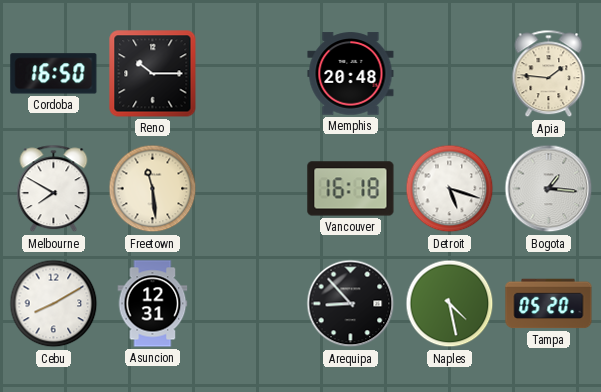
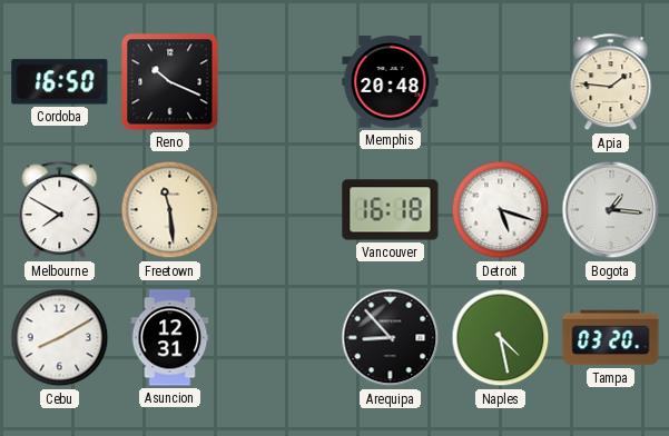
Reno: 10:15 -> 10:19 (170, 82)
Tampa: 05:20 -> 03:20 (611, 338)
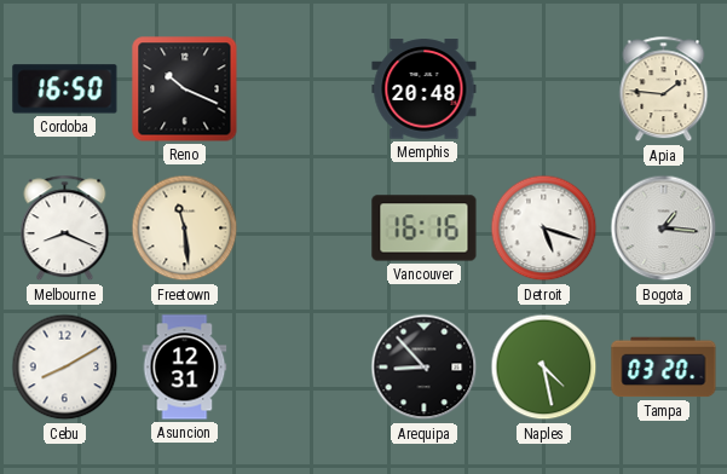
Melbourne: 7:50 -> 8:19 (65, 229)
Vancouver: 16:18 -> 16:16 (425, 229)
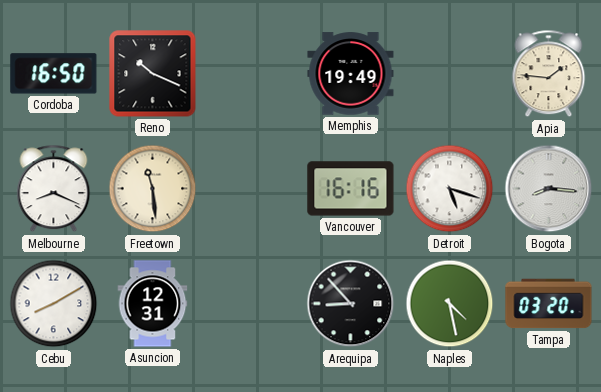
Memphis: 20:48 -> 19:49 (351, 74)
Bogota: 1:16 -> 8:16 (549, 189)
